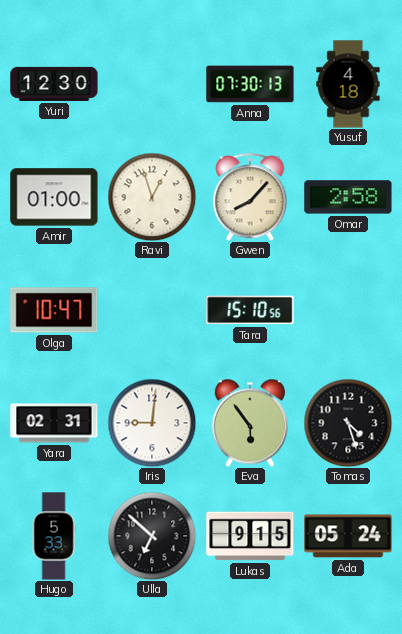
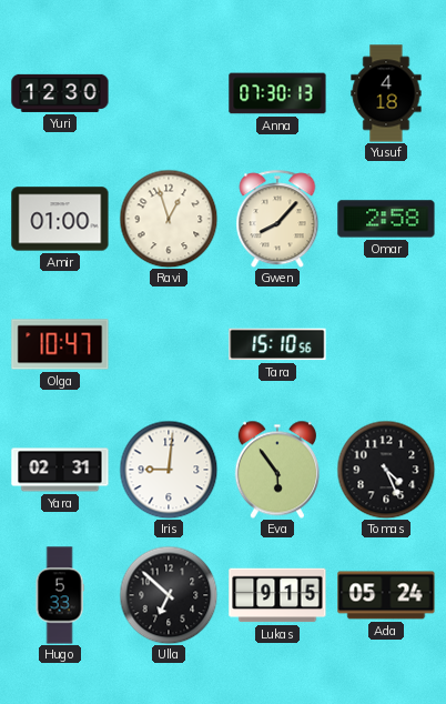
Tomas: 4:27 -> 4:26 (386, 470)
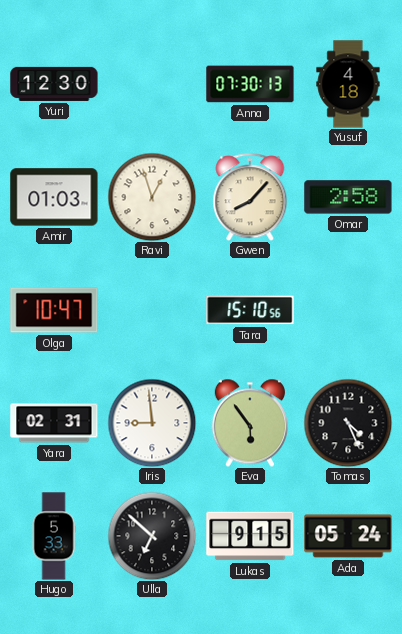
Amir: 01:00 -> 01:03 (54, 197)
Iris: 9:01 -> 8:59 (152, 423)
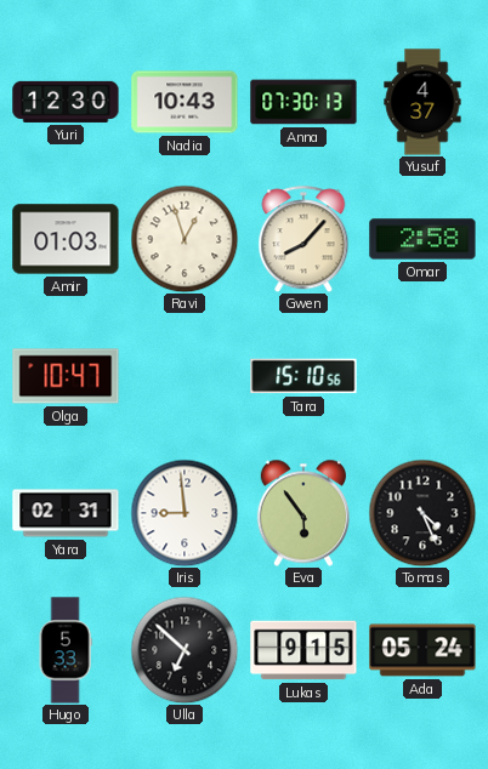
Nadia: none -> 10:43 (185, 102)
Yusuf: 4:18 -> 4:37 (422, 102)
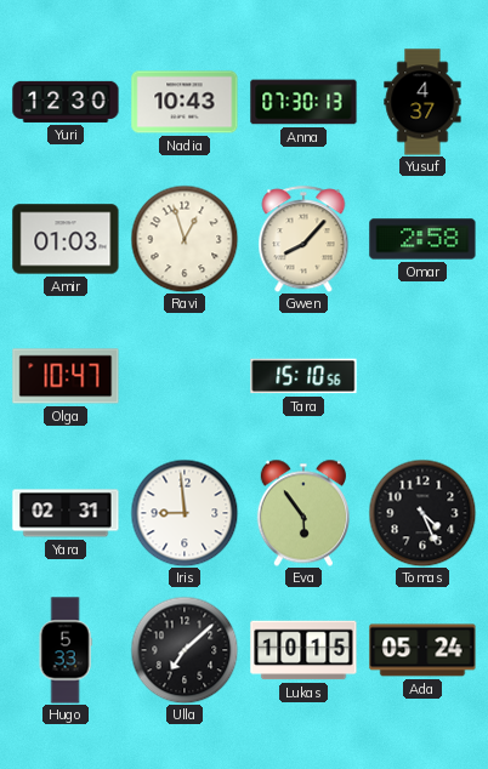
Ulla: 6:52 -> 7:08 (185, 650)
Lukas: 9:15 -> 10:15 (303, 650)
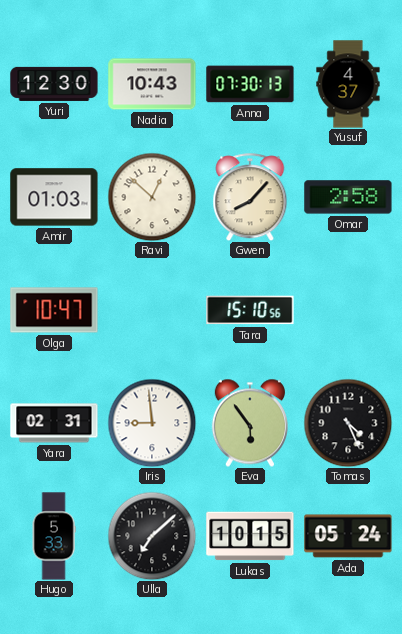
Ravi: 12:57 -> 12:52 (152, 197)
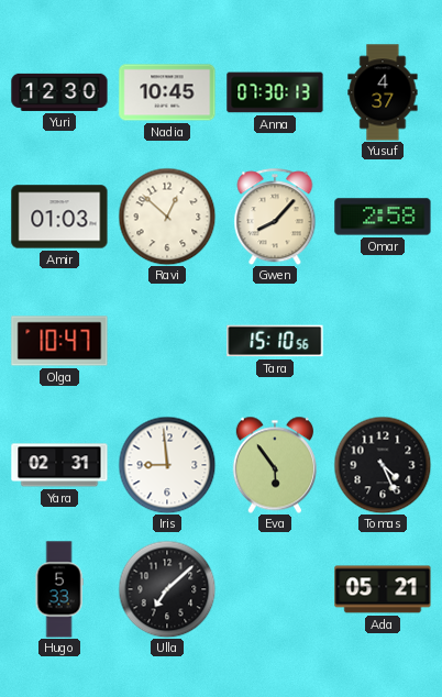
Nadia: 10:43 -> 10:45 (167, 92)
Lukas: 10:15 -> none (250, 536)
Ada: 05:24 -> 05:21 (383, 589)
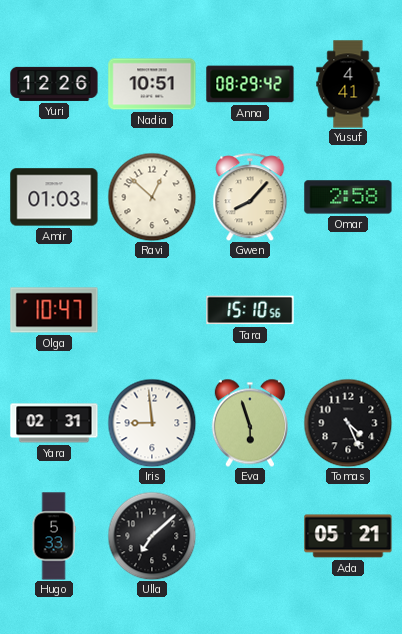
Yuri: 12:30 -> 12:26 (54, 84)
Nadia: 10:45 -> 10:51 (152, 84)
Anna: 07:30 -> 08:29 (250, 84)
Yusuf: 4:37 -> 4:41 (348, 84)
Eva: 5:54 -> 5:57 (249, 423)
